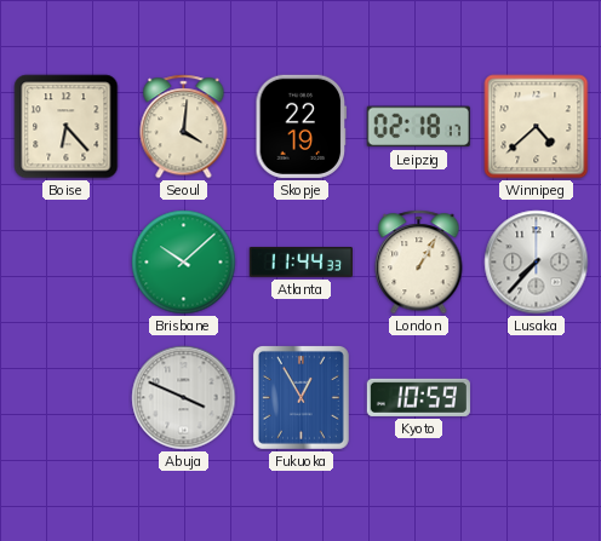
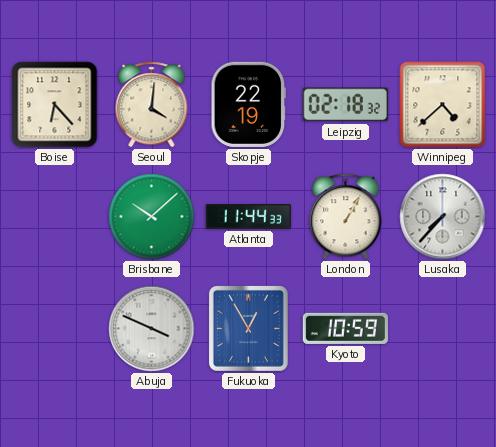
Leipzig: 02:18:17 -> 02:18:32 (345, 105)
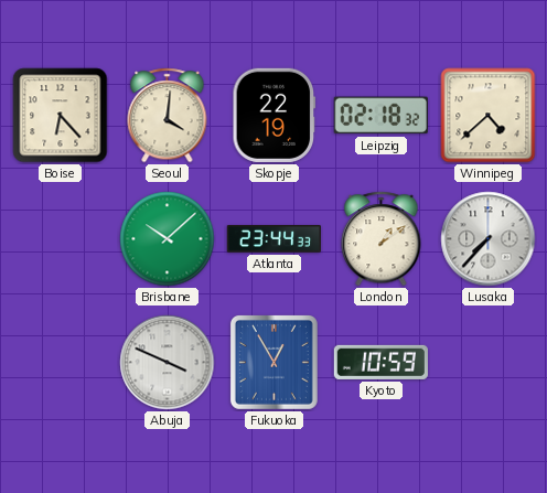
Atlanta: 11:44 -> 23:44 (273, 239)
London: 1:05 -> 1:09 (382, 239)
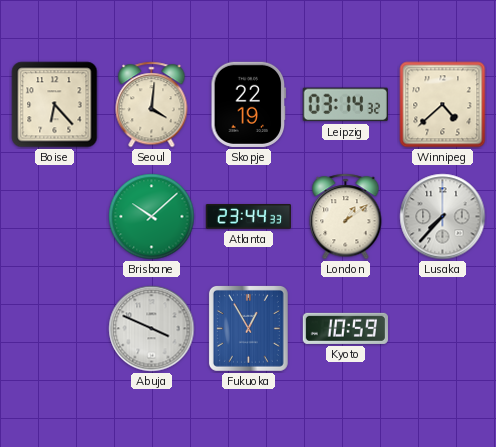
Leipzig: 02:18 -> 03:14 (345, 105)
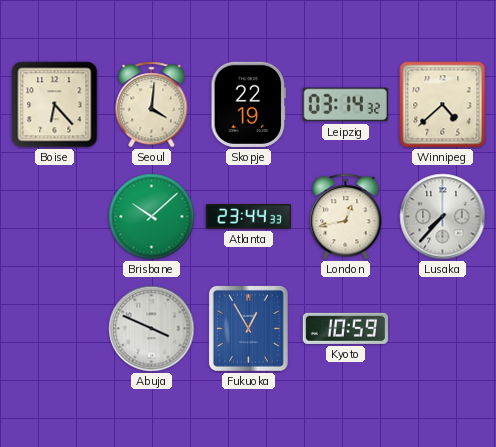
London: 1:09 -> 12:43 (346, 217)
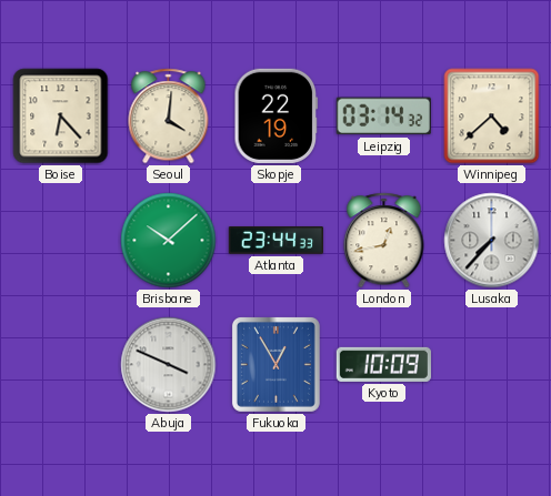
Kyoto: 10:59 -> 10:09 (383, 364)
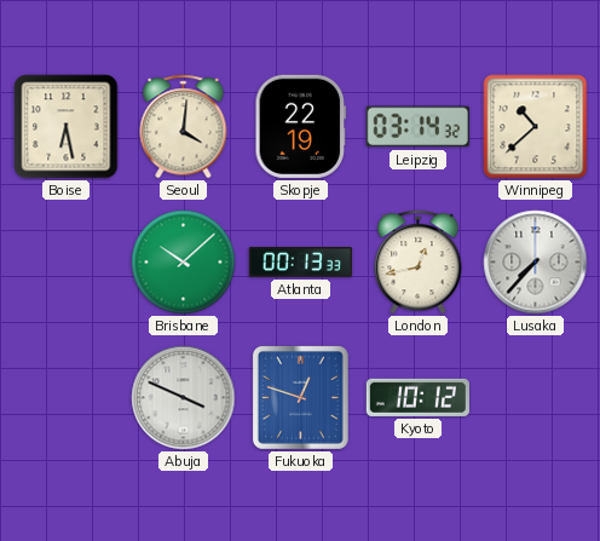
Boise: 6:23 -> 6:28 (67, 127)
Winnipeg: 4:38 -> 10:38 (536, 127)
Atlanta: 23:44 -> 00:13 (300, 263)
Fukuoka: 12:55 -> 12:48 (300, 397)
Kyoto: 10:09 -> 10:12 (417, 397)
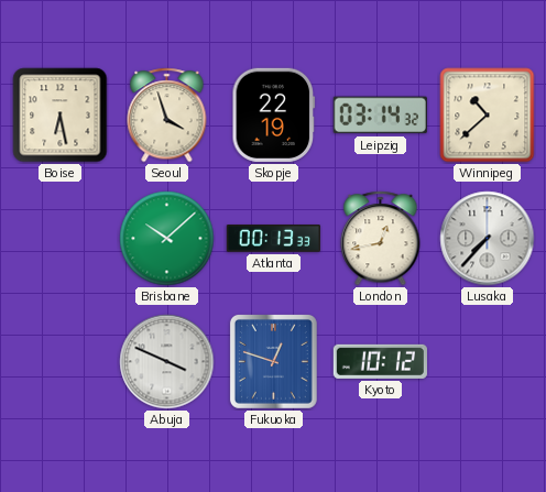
Seoul: 4:01 -> 3:57 (167, 116)
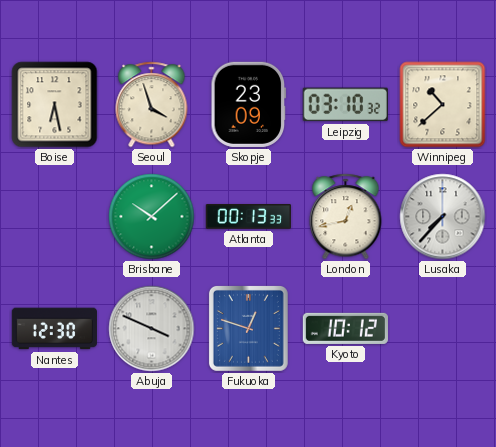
Skopje: 22:19 -> 23:09 (249, 104)
Leipzig: 03:14 -> 03:10 (345, 105)
Nantes: none -> 12:30 (54, 329)
